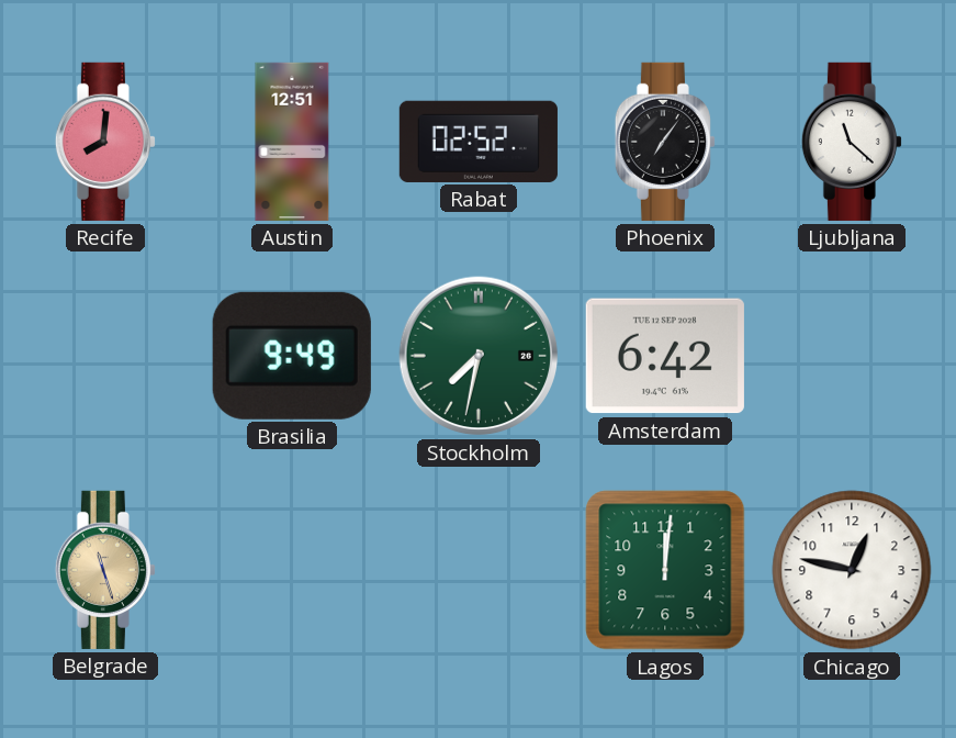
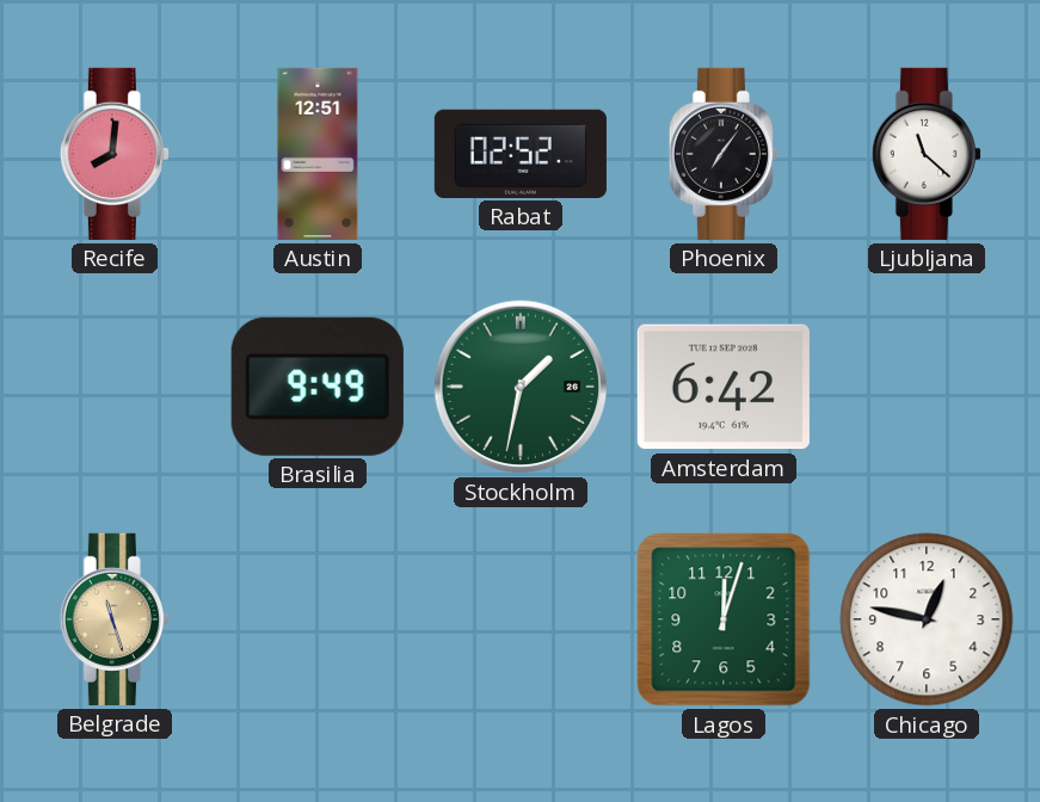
Stockholm: 7:32 -> 1:32 (521, 387)
Lagos: 12:01 -> 12:03 (724, 619)
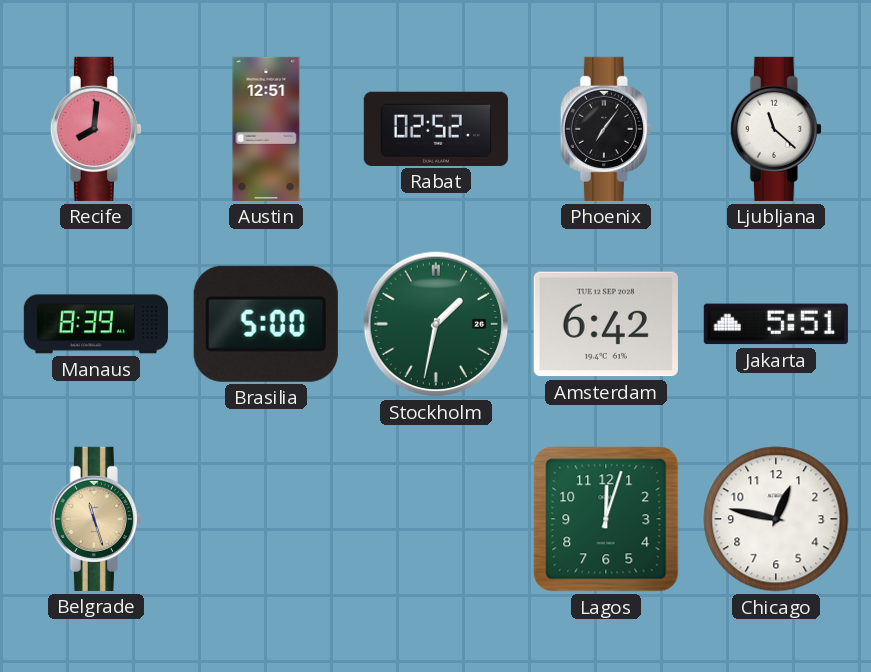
Manaus: none -> 8:39 (96, 324)
Brasilia: 9:49 -> 5:00 (266, 324)
Jakarta: none -> 5:51 (776, 324)
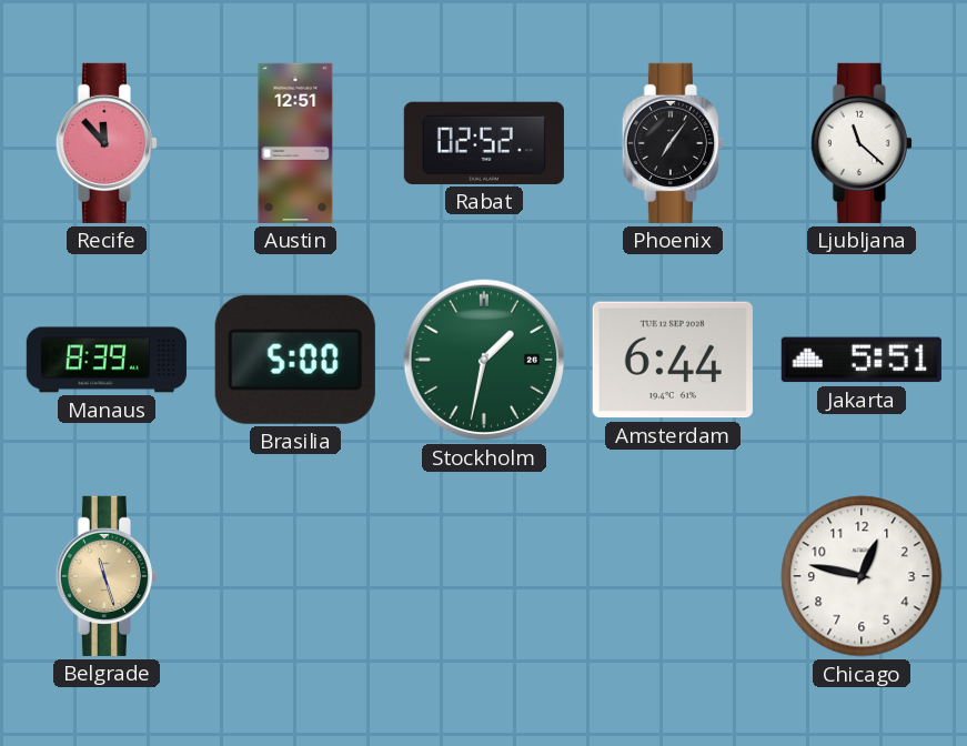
Recife: 8:01 -> 11:53 (107, 143)
Amsterdam: 6:42 -> 6:44 (673, 360)
Lagos: 12:03 -> none (606, 519)
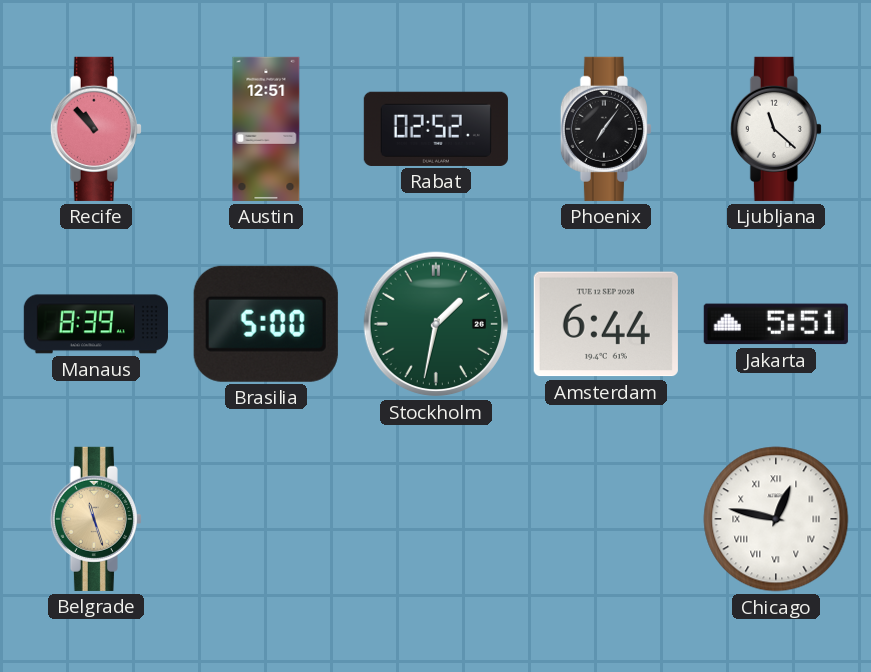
Recife: 11:53 -> 10:53 (96, 129)
Chicago numerals: Arabic -> Roman (776, 519)
